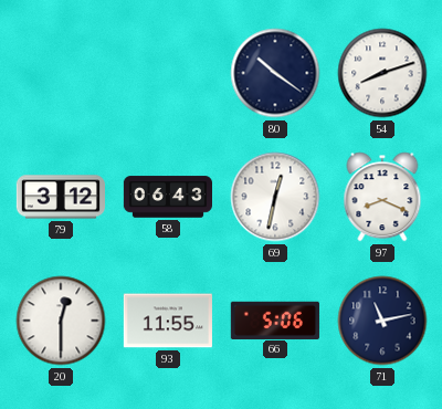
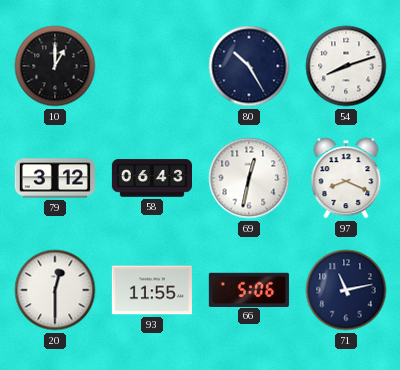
10: none -> 1:00 (55, 66)
80: 10:21 -> 10:25 (249, 66)
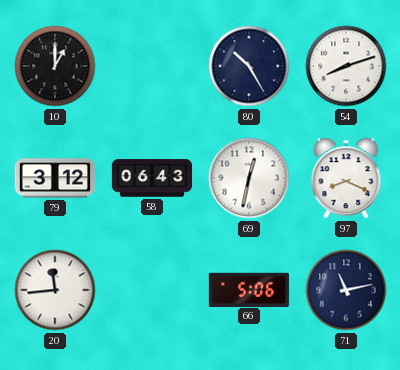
20: 12:30 -> 11:44 (55, 290)
93: 11:55 -> none (152, 290)
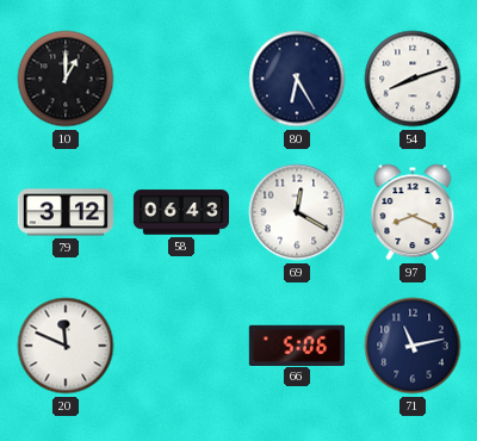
80: 10:25 -> 6:25 (297, 79)
69: 12:32 -> 12:20 (297, 212)
20: 11:44 -> 11:49 (66, 346)
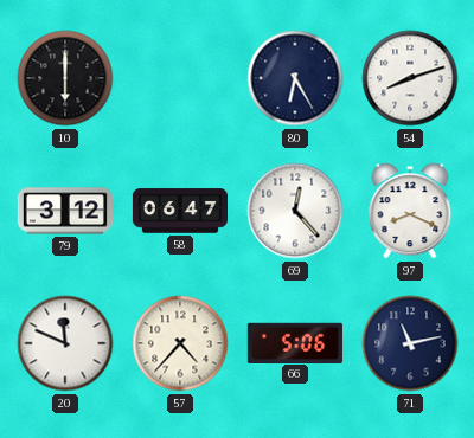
10: 1:00 -> 6:00 (65, 78)
58: 06:43 -> 06:47 (179, 211)
69: 12:20 -> 12:23 (295, 211)
57: none -> 4:37 (180, 343)
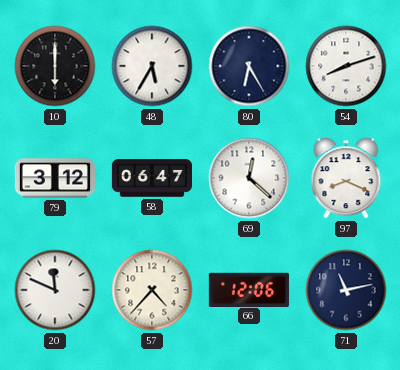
48: none -> 5:35 (152, 66)
69: 12:23 -> 12:22 (249, 178)
66: 5:06 -> 12:06 (249, 289)
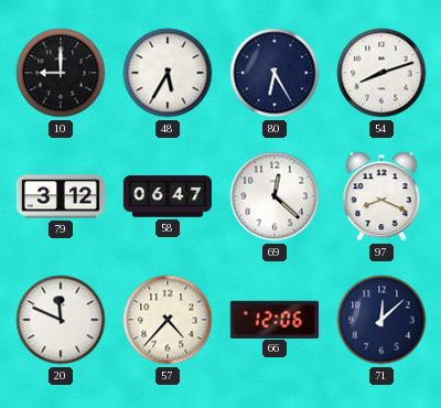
10: 6:00 -> 9:00 (61, 73)
71: 11:13 -> 12:08 (381, 320)
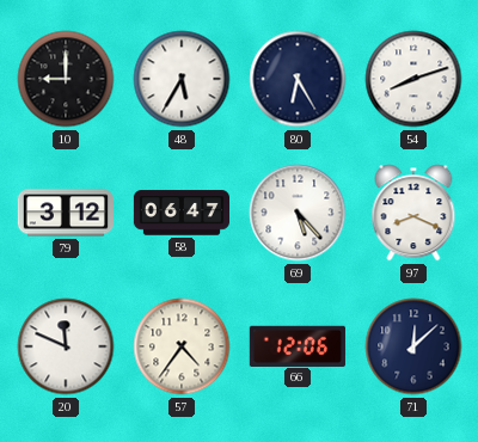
69: 12:22 -> 5:23 (298, 213)
57: 4:37 -> 4:36 (182, 346)
